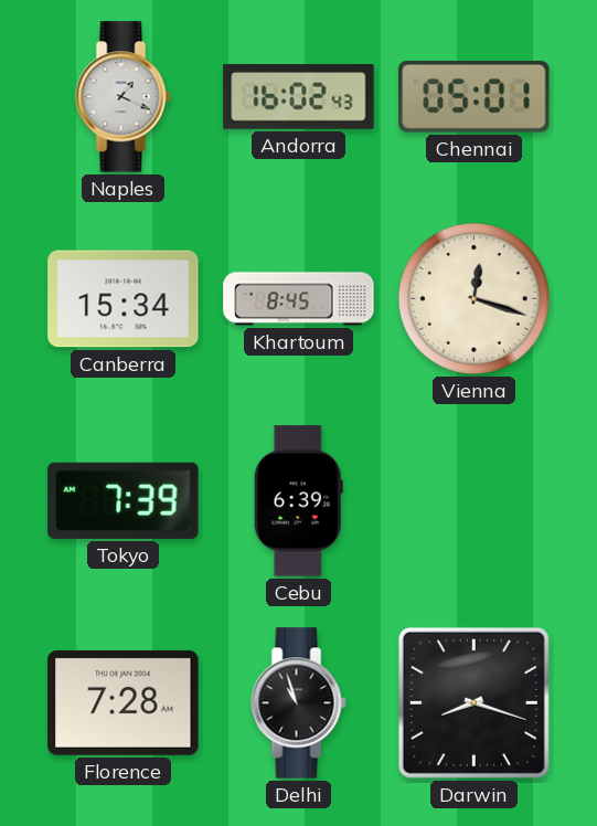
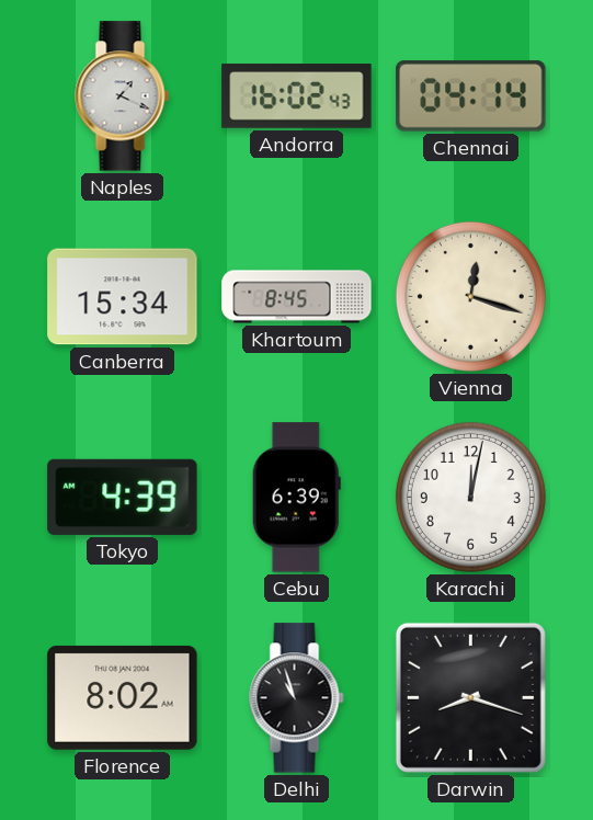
Chennai: 05:01 -> 04:14 (471, 96)
Tokyo: 7:39 -> 4:39 (123, 497)
Karachi: none -> 12:02 (470, 497)
Florence: 7:28 -> 8:02 (123, 697)
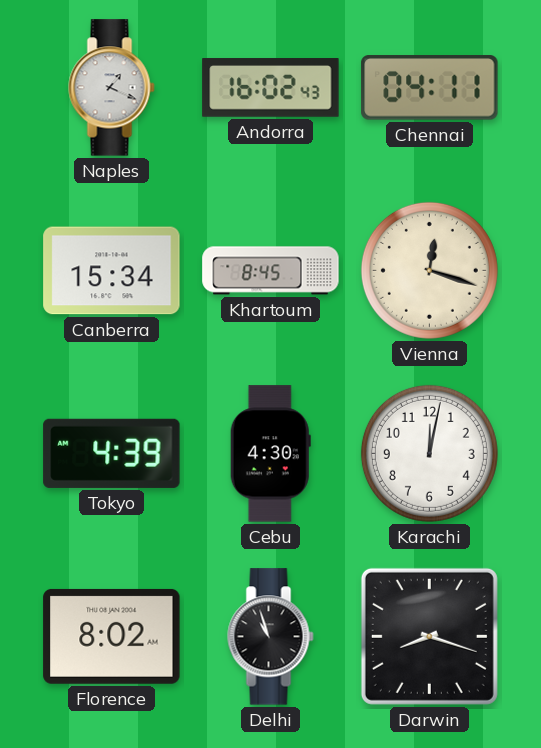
Chennai: 04:14 -> 04:11 (430, 88)
Cebu: 6:39 -> 4:30 (270, 454)
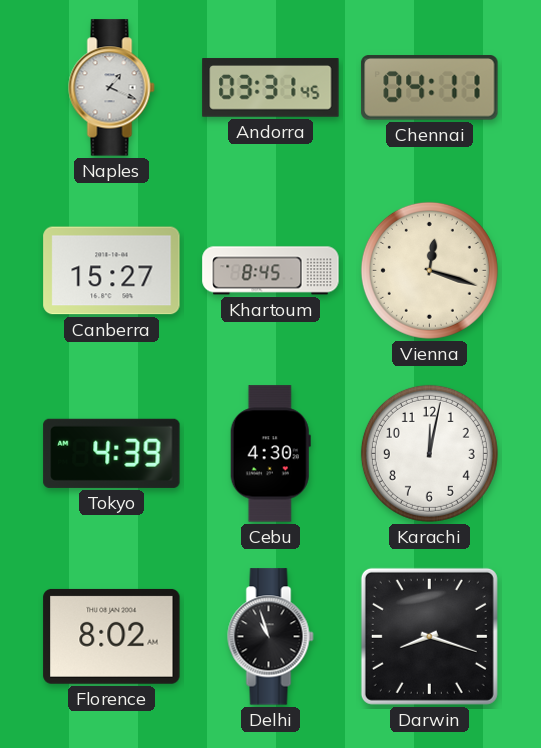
Andorra: 16:02 -> 03:31 (271, 88)
Canberra: 15:34 -> 15:27 (112, 271)
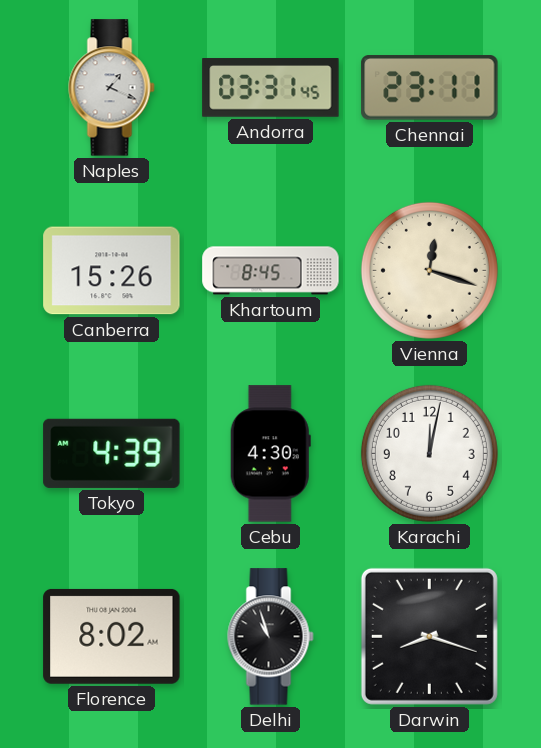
Chennai: 04:11 -> 23:11 (430, 88)
Canberra: 15:27 -> 15:26 (112, 271)
